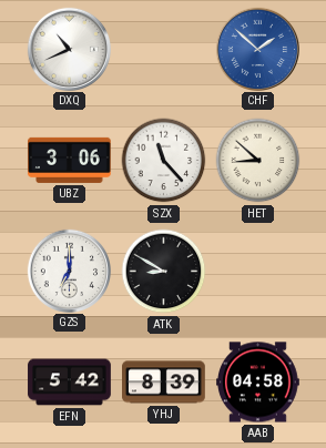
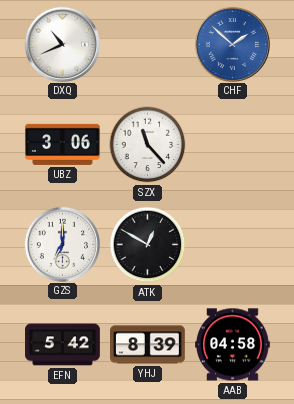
HET: 8:52 -> none (258, 161)
ATK: 8:50 -> 12:50 (148, 245)
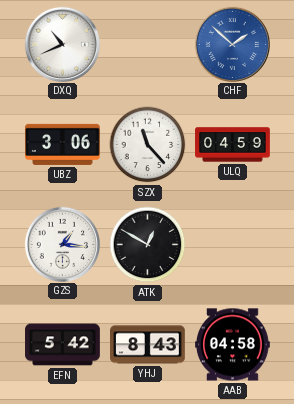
ULQ: none -> 04:59 (233, 145)
GZS: 7:00 -> 1:16 (62, 244)
YHJ: 8:39 -> 8:43 (148, 345)
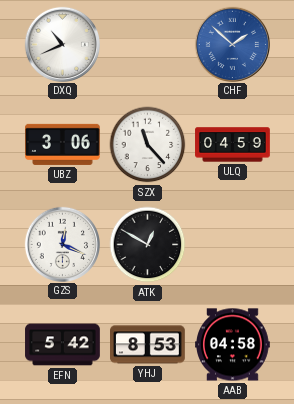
GZS: 1:16 -> 12:19 (62, 244)
YHJ: 8:43 -> 8:53 (148, 345)
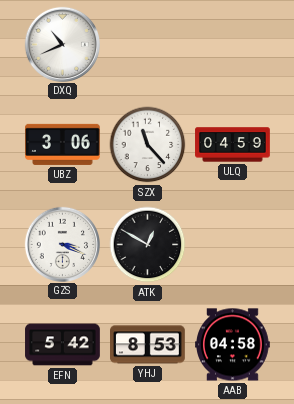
CHF: 1:52 -> none (232, 44)
GZS: 12:19 -> 3:19 (62, 244)
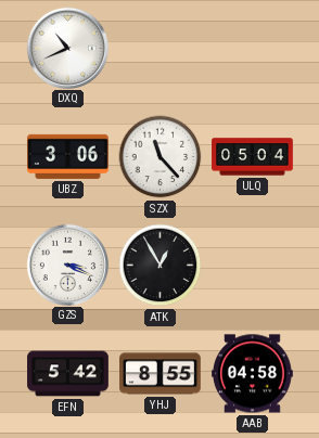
ULQ: 04:59 -> 05:04 (253, 157)
ATK: 12:50 -> 12:55 (161, 266)
YHJ: 8:53 -> 8:55 (161, 374)
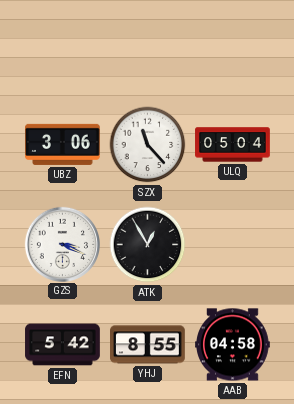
DXQ: 10:41 -> none (67, 48)
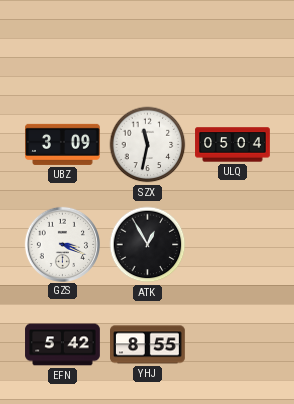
UBZ: 3:06 -> 3:09 (63, 144)
SZX: 11:23 -> 11:32 (148, 145)
AAB: 04:58 -> none (233, 345)
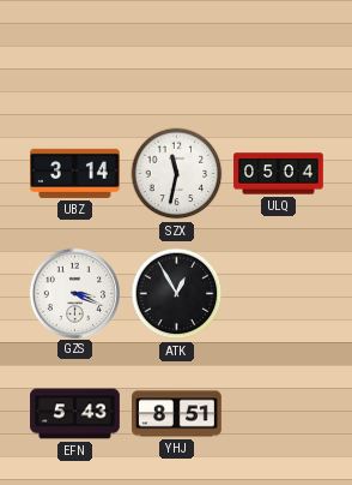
UBZ: 3:09 -> 3:14 (75, 173)
EFN: 5:42 -> 5:43 (75, 414)
YHJ: 8:55 -> 8:51 (177, 414)
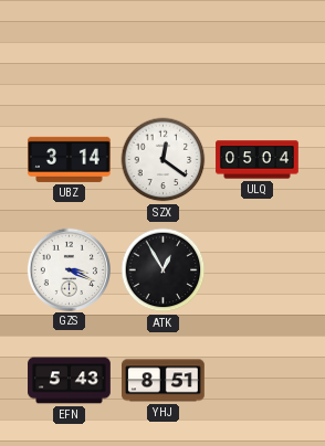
SZX: 11:32 -> 12:21 (164, 160)
